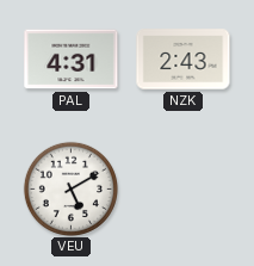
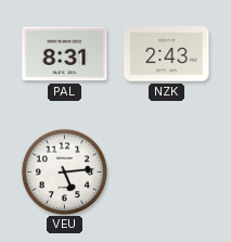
PAL: 4:31 -> 8:31 (65, 54)
VEU: 5:10 -> 5:14 (64, 171)
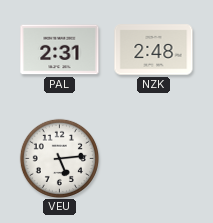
PAL: 8:31 -> 2:31 (60, 50)
NZK: 2:43 -> 2:48 (154, 50)
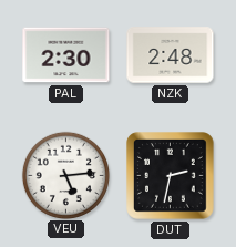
PAL: 2:31 -> 2:30 (66, 55)
DUT: none -> 2:32 (171, 176)
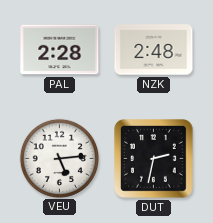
PAL: 2:30 -> 2:28 (60, 50)
